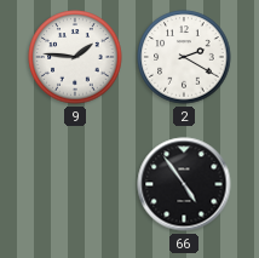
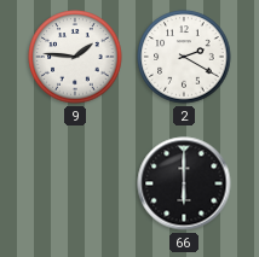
66: 4:54 -> 6:00 (184, 183)
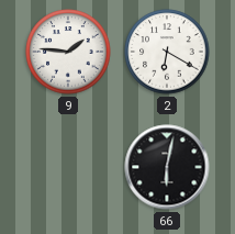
2: 2:20 -> 6:20 (167, 52)
66: 6:00 -> 6:02 (167, 167)
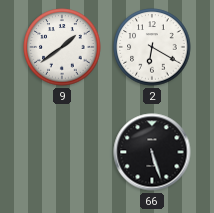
9: 1:46 -> 1:39 (62, 47)
66: 6:02 -> 5:27 (152, 152)
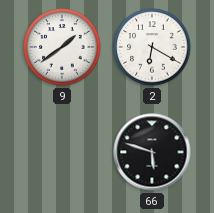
66: 5:27 -> 5:48 (152, 152)
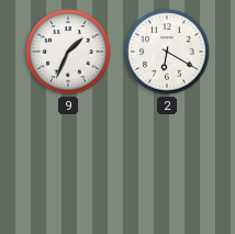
9: 1:39 -> 1:34 (68, 52)
66: 5:48 -> none (152, 152)
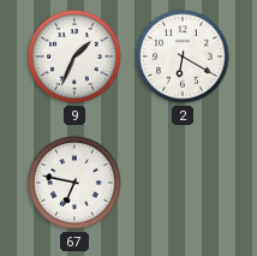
67: none -> 6:47 (74, 183)
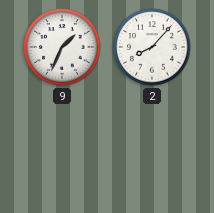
2: 6:20 -> 8:07 (152, 47)
67: 6:47 -> none (74, 183)
